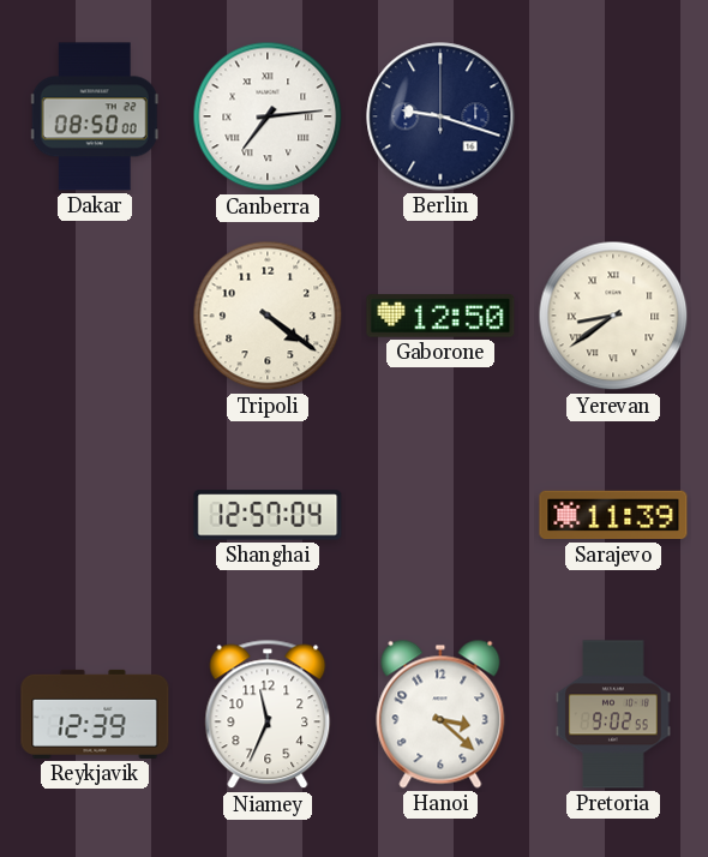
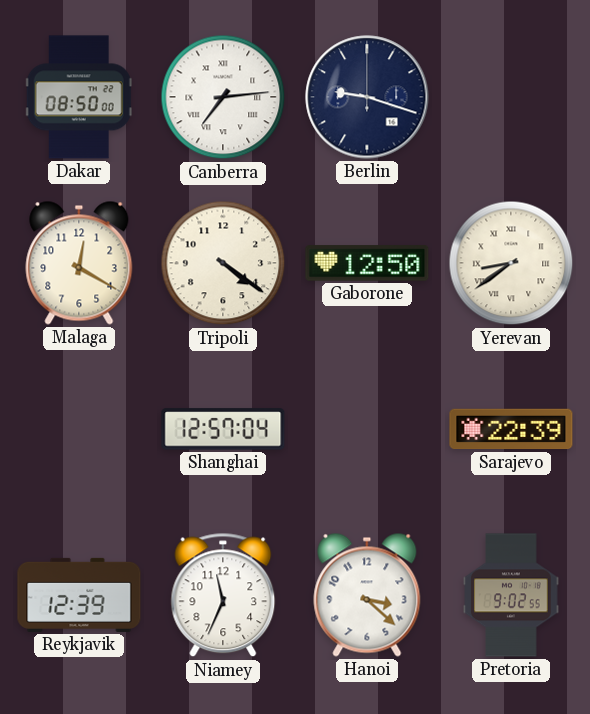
Malaga: none -> 12:20 (79, 263)
Sarajevo: 11:39 -> 22:39 (511, 429)
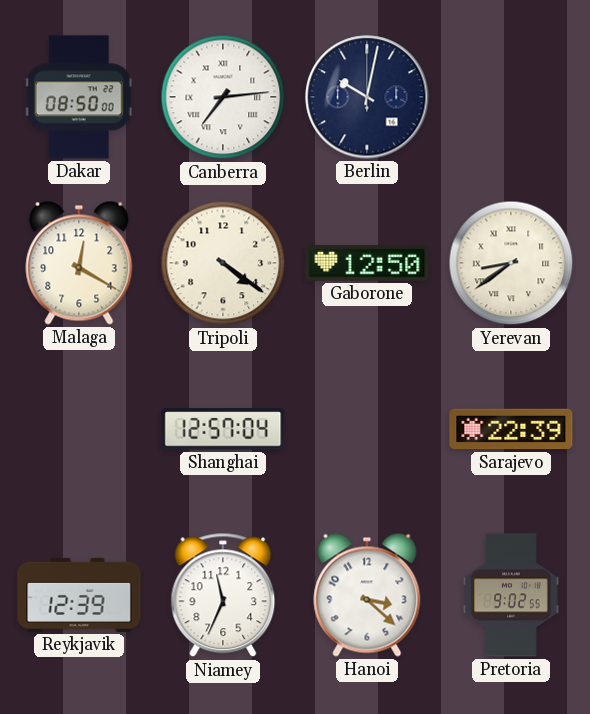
Berlin: 9:18 -> 10:02 (367, 97)
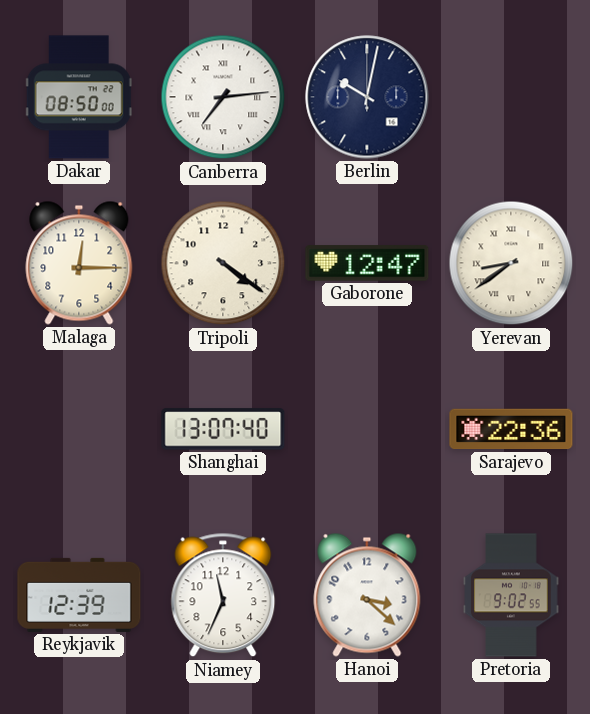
Malaga: 12:20 -> 12:15 (79, 263)
Gaborone: 12:50 -> 12:47 (367, 263)
Shanghai: 12:57 -> 13:07 (223, 429)
Sarajevo: 22:39 -> 22:36 (511, 429)
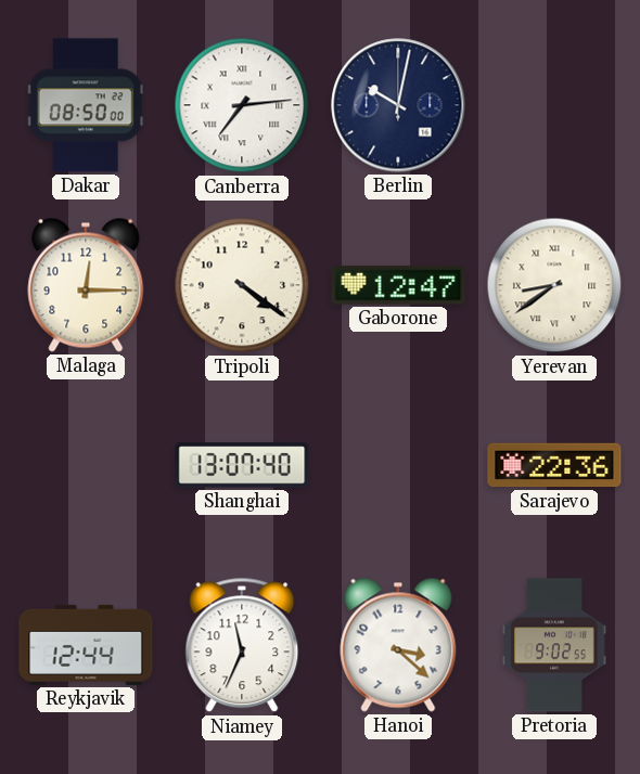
Reykjavik: 12:39 -> 12:44 (86, 645)
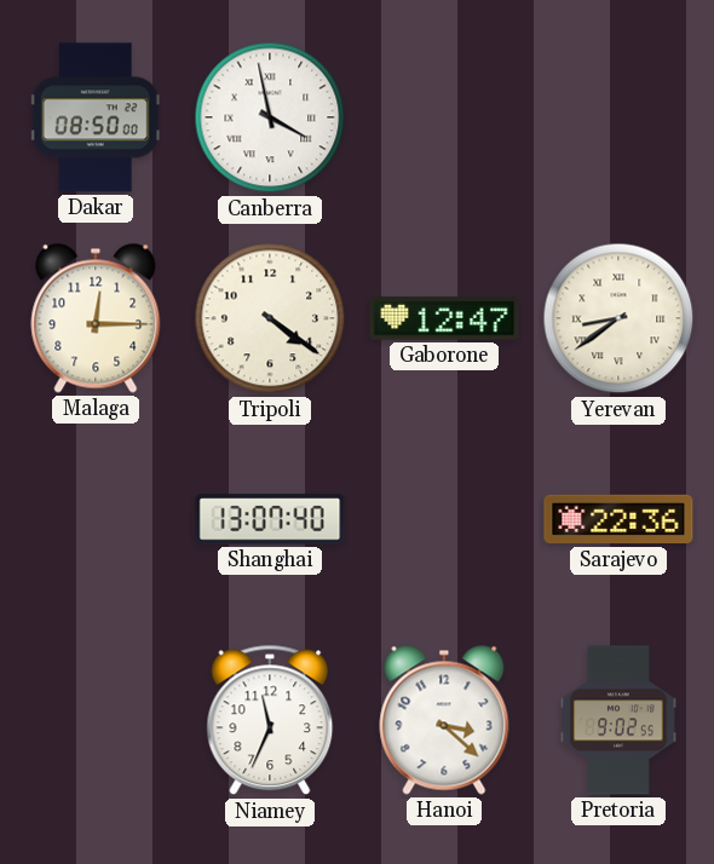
Canberra: 7:14 -> 3:58 (270, 117)
Berlin: 10:02 -> none (398, 105)
Reykjavik: 12:44 -> none (86, 645)
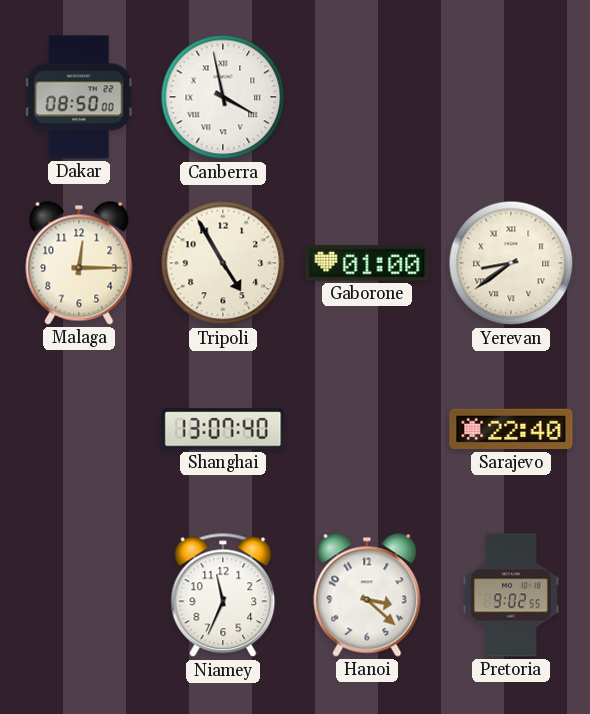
Tripoli: 4:21 -> 4:55 (223, 263)
Gaborone: 12:47 -> 01:00 (367, 263)
Sarajevo: 22:36 -> 22:40 (511, 429)
